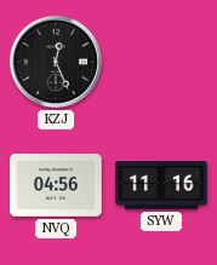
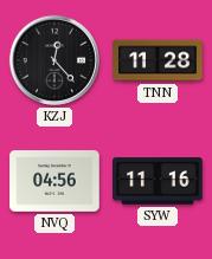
KZJ: 12:26 -> 12:23 (54, 60)
TNN: none -> 11:28 (158, 60)
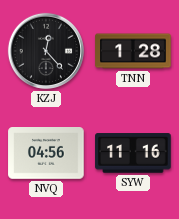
TNN: 11:28 -> 1:28 (133, 51)
